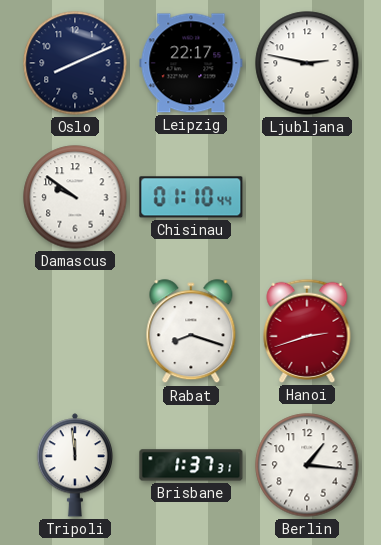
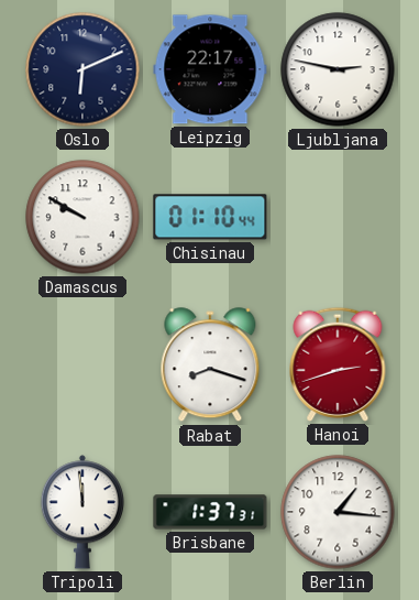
Oslo: 8:11 -> 6:11 (82, 69)
Damascus: 9:51 -> 9:50 (82, 217)
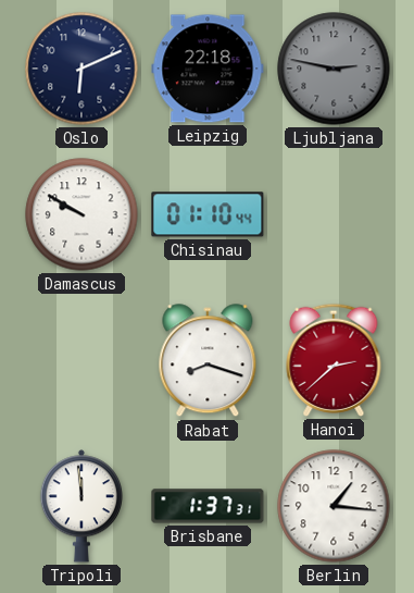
Leipzig: 22:17 -> 22:18 (208, 69)
Ljubljana dial: white -> grey (334, 69)
Hanoi: 2:42 -> 2:38 (334, 360)
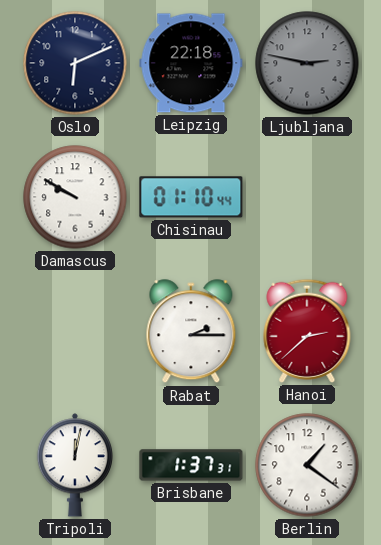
Rabat: 8:18 -> 2:15 (191, 332)
Tripoli: 11:59 -> 12:02 (74, 465)
Berlin: 1:16 -> 1:21 (307, 465)
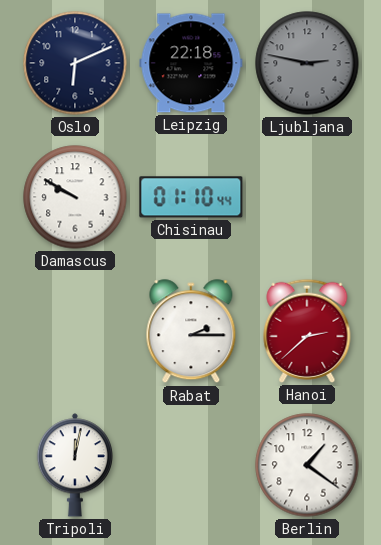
Brisbane: 1:37 -> none (191, 465)
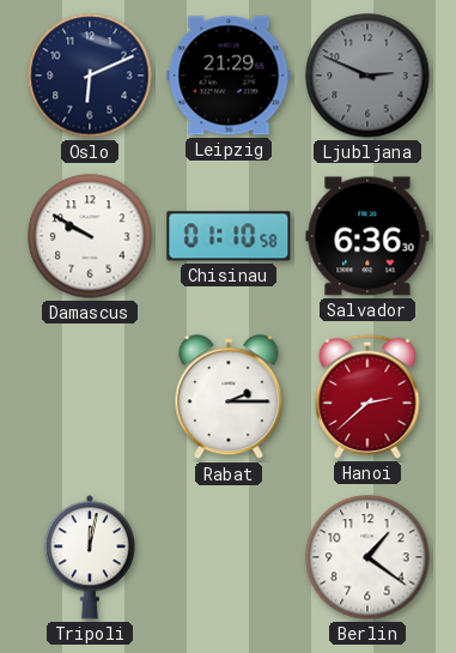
Leipzig: 22:18 -> 21:29 (229, 75)
Ljubljana: 2:47 -> 2:49 (367, 75)
Chisinau: 01:10:44 -> 01:10:58 (229, 236)
Salvador: none -> 6:36 (367, 236)
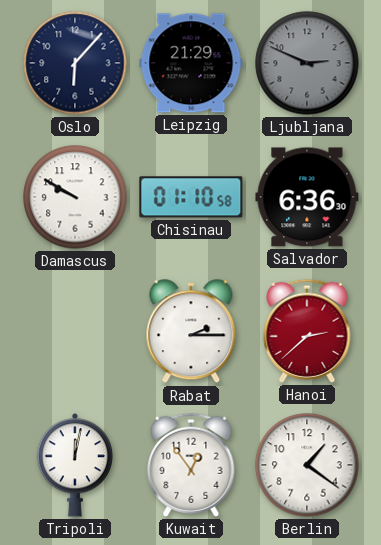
Oslo: 6:11 -> 6:07 (75, 63)
Kuwait: none -> 12:54 (191, 465)
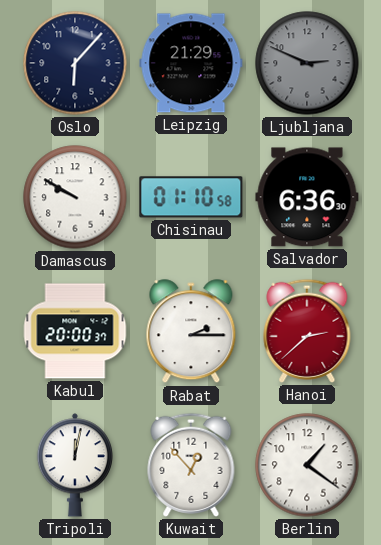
Kabul: none -> 20:00 (75, 331)
Kuwait: 12:54 -> 12:53 (191, 465)
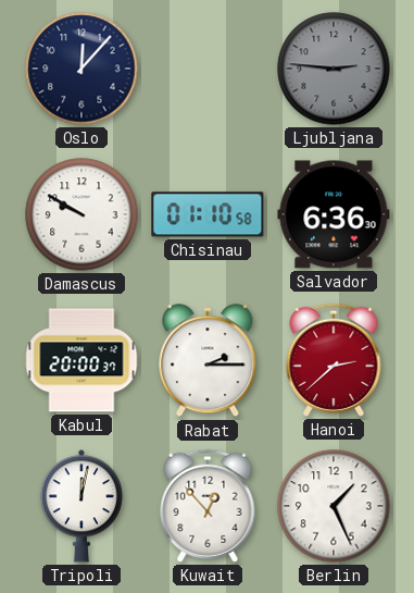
Oslo: 6:07 -> 12:07 (81, 69)
Leipzig: 21:29 -> none (191, 63)
Ljubljana: 2:49 -> 2:46 (334, 69)
Berlin: 1:21 -> 1:26 (334, 506)
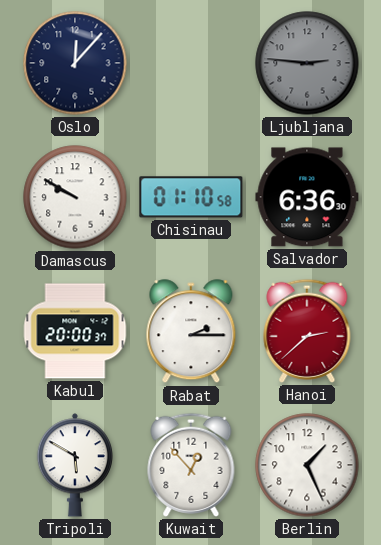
Tripoli: 12:02 -> 5:50 (74, 465)
